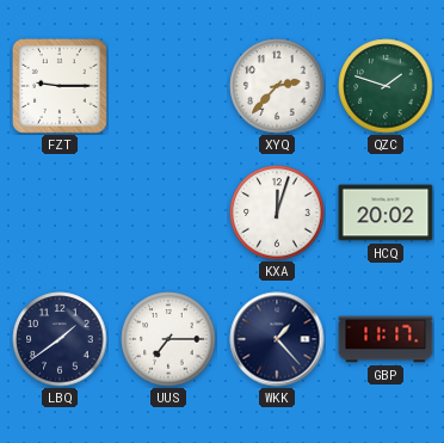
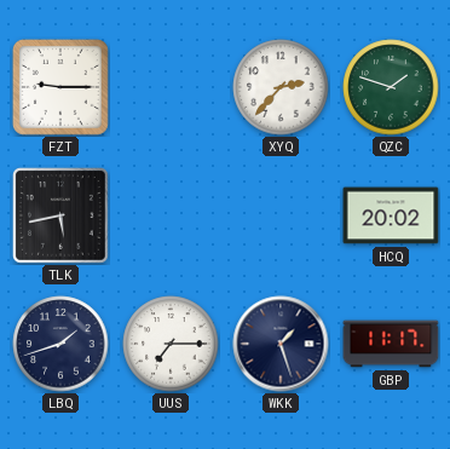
TLK: none -> 5:43 (62, 217)
KXA: 12:03 -> none (277, 213)
LBQ: 1:39 -> 1:42 (60, 344)
WKK: 1:23 -> 1:27 (281, 344)
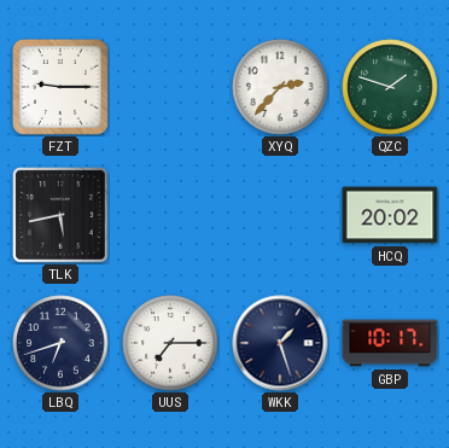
LBQ: 1:42 -> 6:42 (60, 343)
GBP: 11:17 -> 10:17 (390, 343)
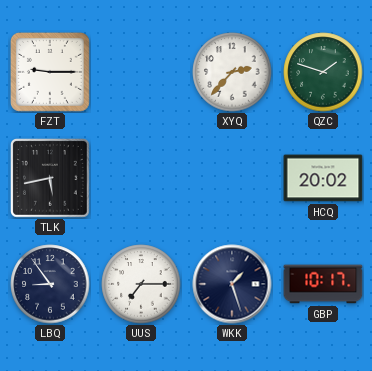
LBQ: 6:42 -> 8:54 (50, 284)
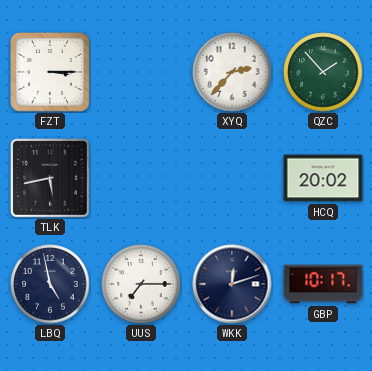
FZT: 9:15 -> 3:15 (50, 72)
QZC: 1:48 -> 1:53 (323, 72)
LBQ: 8:54 -> 4:58 (50, 284)
WKK: 1:27 -> 12:12 (232, 284)
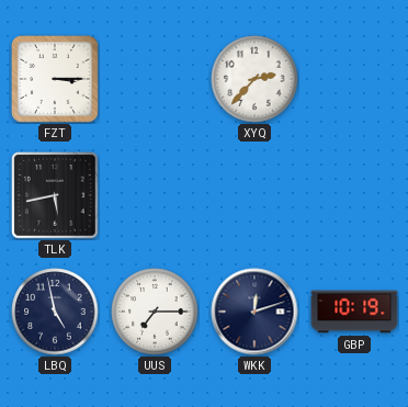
QZC: 1:53 -> none (323, 72)
HCQ: 20:02 -> none (323, 178)
GBP: 10:17 -> 10:19 (354, 312)
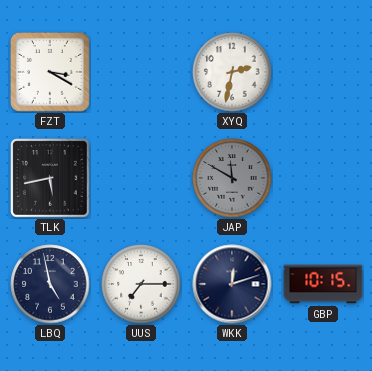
FZT: 3:15 -> 3:20 (50, 72)
XYQ: 2:37 -> 2:32 (232, 72)
JAP: none -> 11:50 (232, 178)
GBP: 10:19 -> 10:15 (323, 284)
